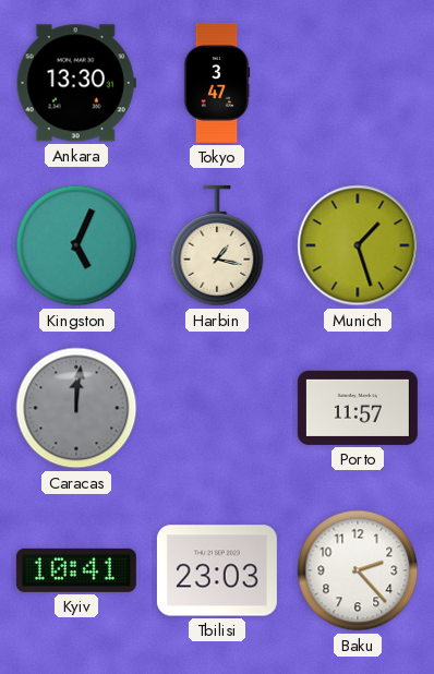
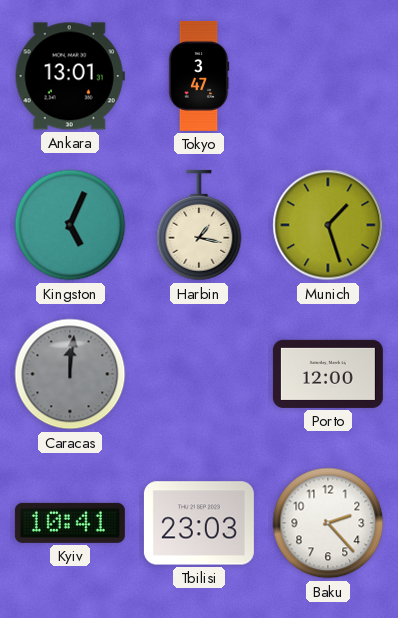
Ankara: 13:30 -> 13:01 (70, 76)
Porto: 11:57 -> 12:00 (328, 374)
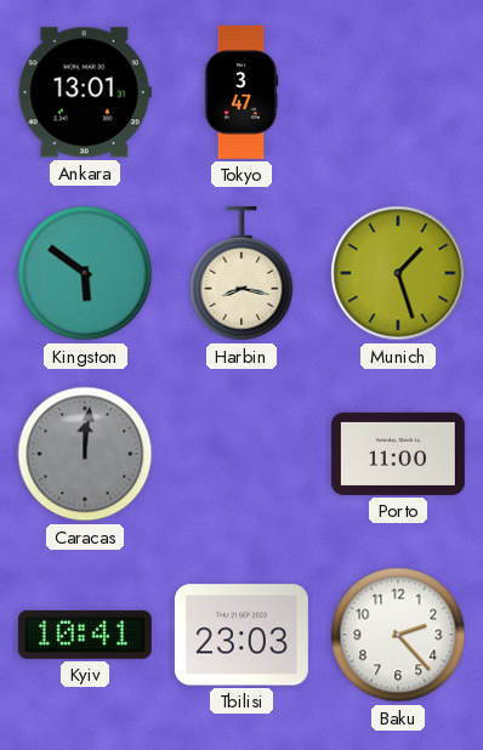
Kingston: 5:04 -> 5:51 (85, 273)
Harbin: 1:17 -> 8:17 (241, 273)
Porto: 12:00 -> 11:00 (398, 454)
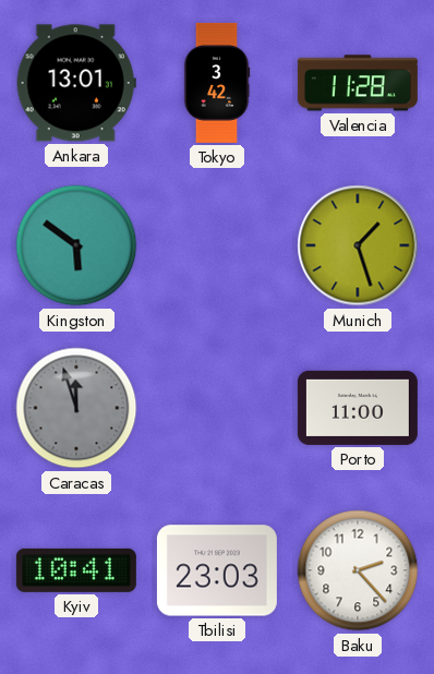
Tokyo: 3:47 -> 3:42 (217, 83)
Valencia: none -> 11:28 (358, 83)
Harbin: 8:17 -> none (241, 273)
Caracas: 12:01 -> 11:57 (76, 408)
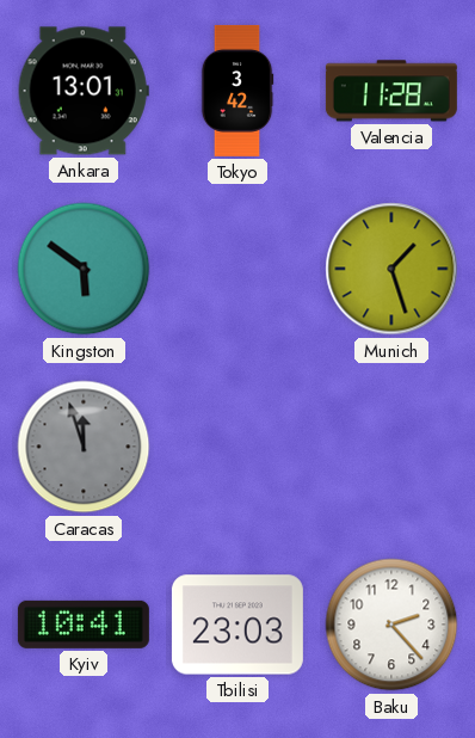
Porto: 11:00 -> none (358, 408)
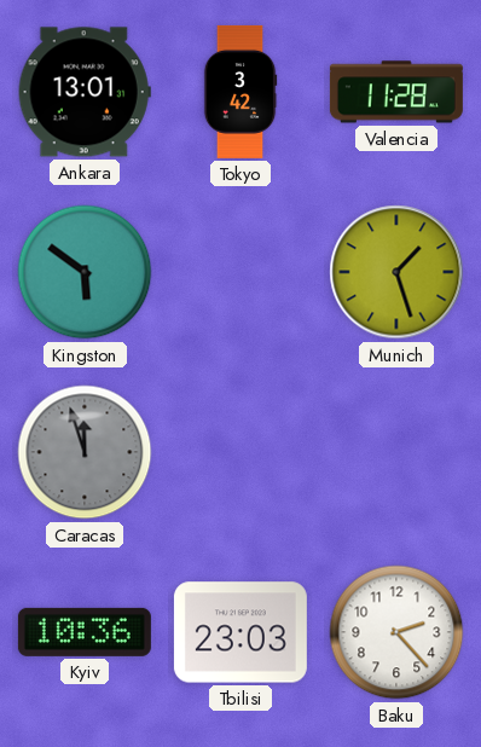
Kyiv: 10:41 -> 10:36 (85, 632)
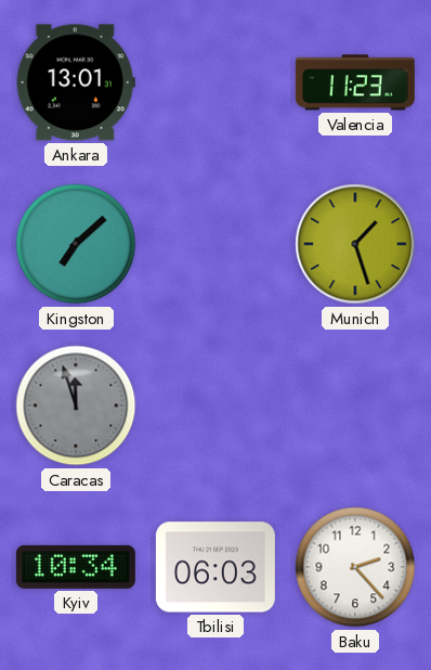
Tokyo: 3:42 -> none (240, 92)
Valencia: 11:28 -> 11:23 (355, 82)
Kingston: 5:51 -> 7:08 (76, 244)
Kyiv: 10:36 -> 10:34 (76, 567)
Tbilisi: 23:03 -> 06:03 (216, 567)
